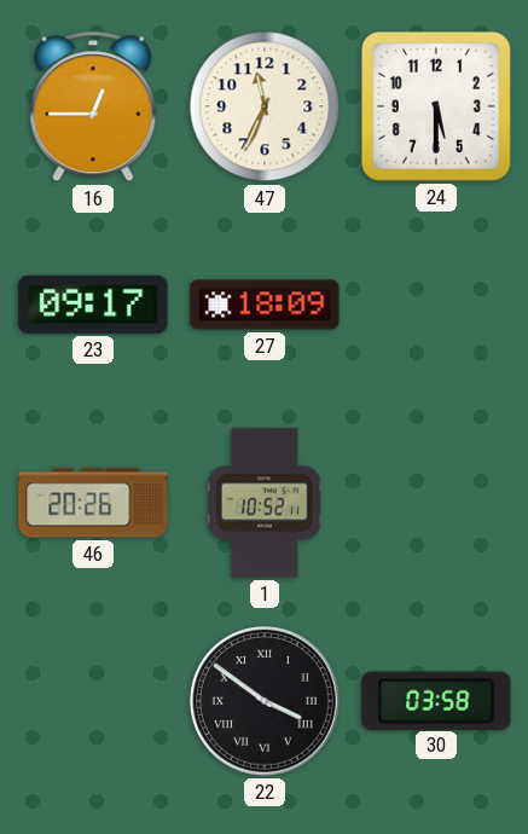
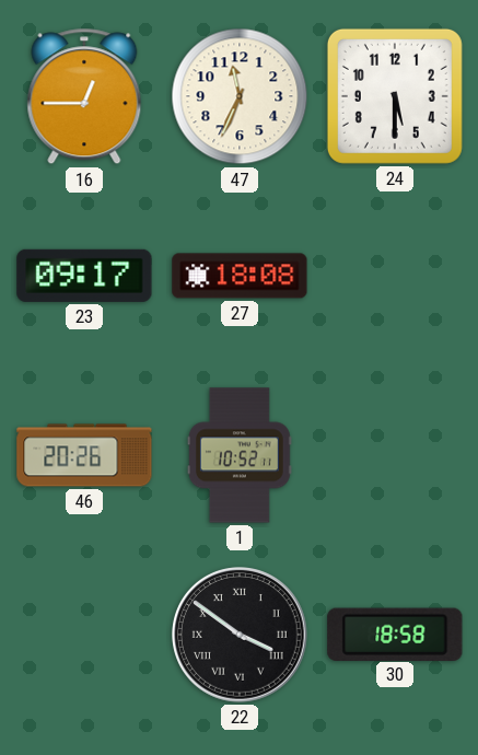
27: 18:09 -> 18:08 (240, 276)
30: 03:58 -> 18:58 (395, 634)
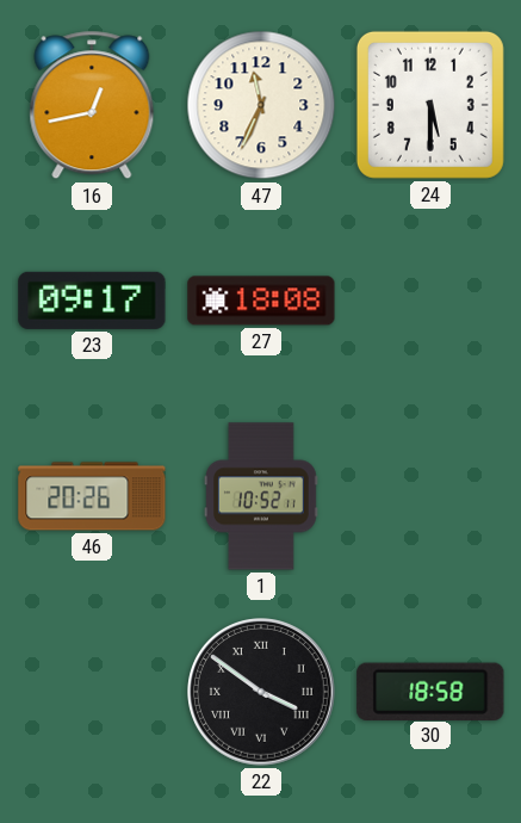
16: 12:45 -> 12:43 (92, 105)
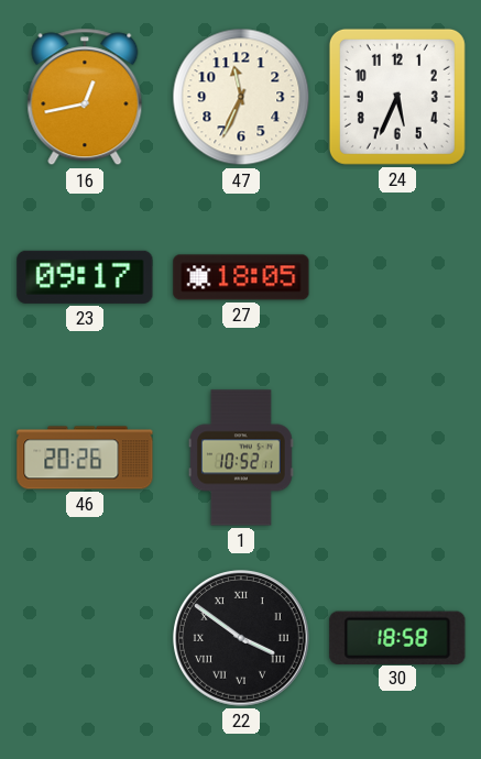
24: 5:30 -> 5:34 (397, 97)
27: 18:08 -> 18:05 (241, 277)
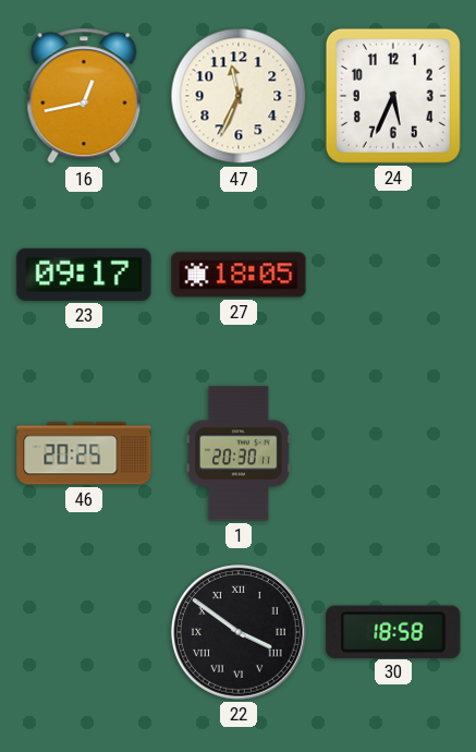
46: 20:26 -> 20:25 (84, 453)
1: 10:52 -> 20:30 (239, 453)
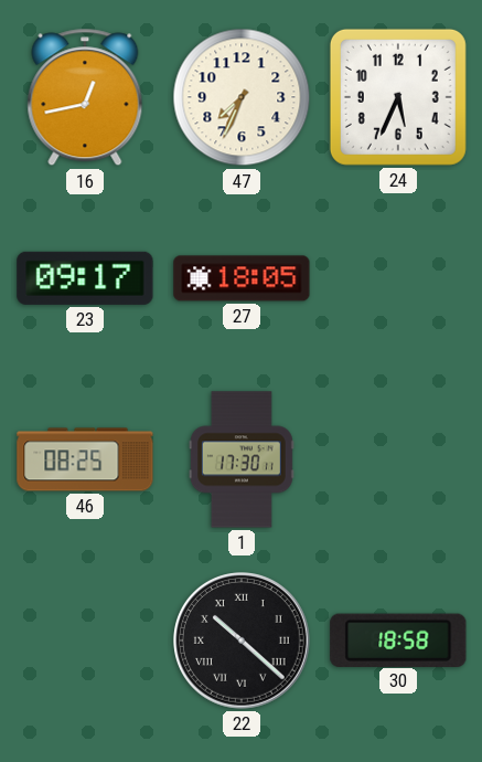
47: 11:34 -> 7:34 (242, 97)
46: 20:25 -> 08:25 (85, 459)
1: 20:30 -> 17:30 (242, 459)
22: 3:51 -> 10:22 (243, 642)
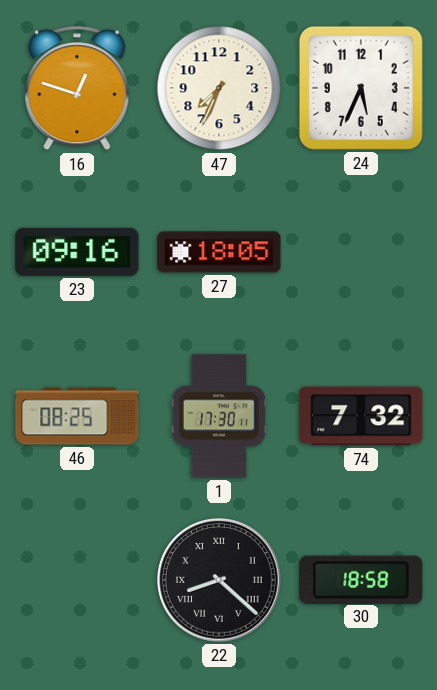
16: 12:43 -> 12:48 (77, 88)
23: 09:17 -> 09:16 (77, 252)
74: none -> 7:32 (361, 416)
22: 10:22 -> 8:22 (220, 581)
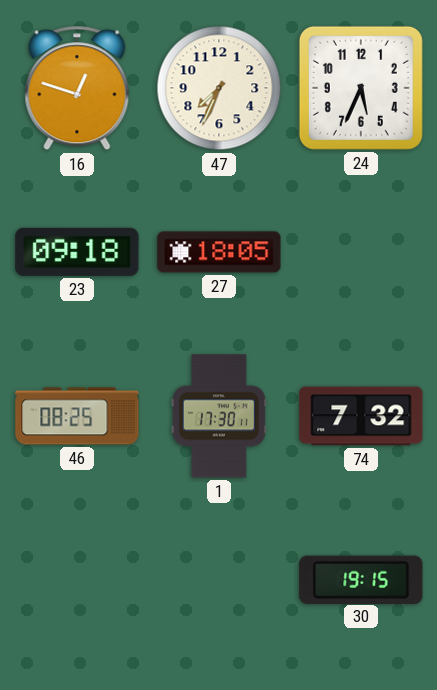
23: 09:16 -> 09:18 (77, 252)
22: 8:22 -> none (220, 581)
30: 18:58 -> 19:15 (361, 579)
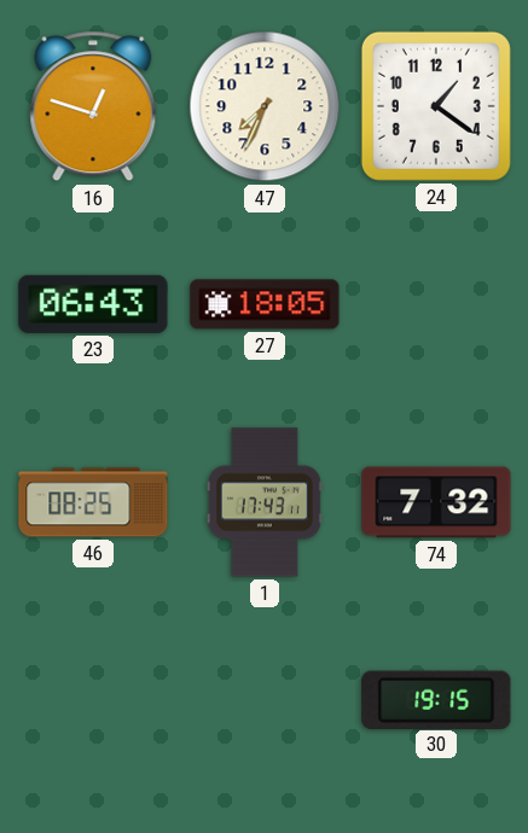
24: 5:34 -> 1:21 (436, 106)
23: 09:18 -> 06:43 (93, 304)
1: 17:30 -> 17:43 (265, 502)
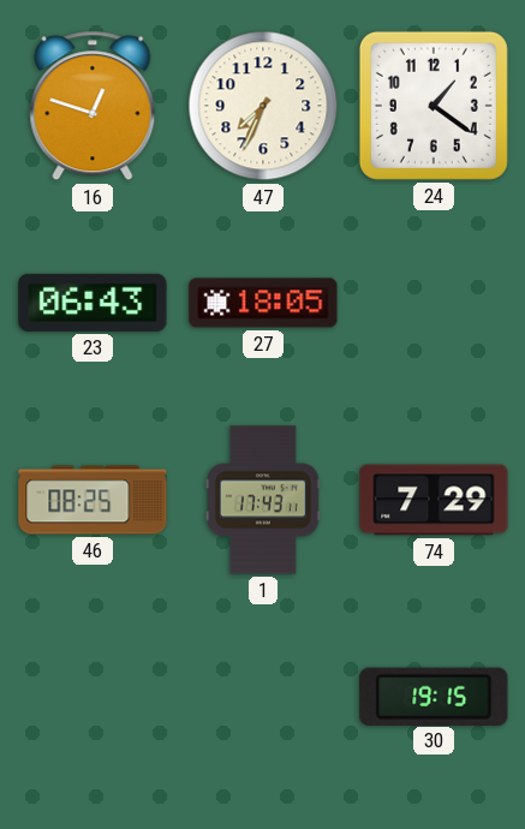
74: 7:32 -> 7:29 (434, 500)
